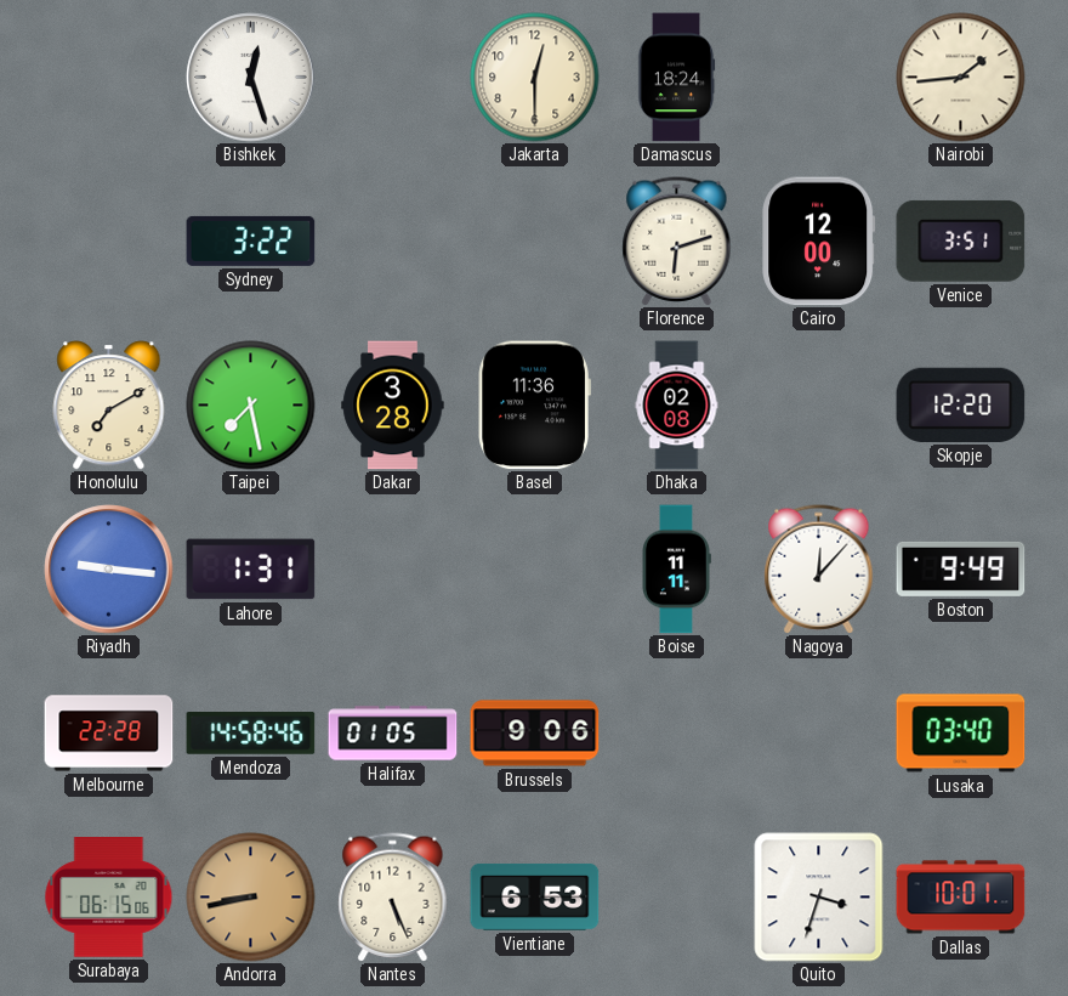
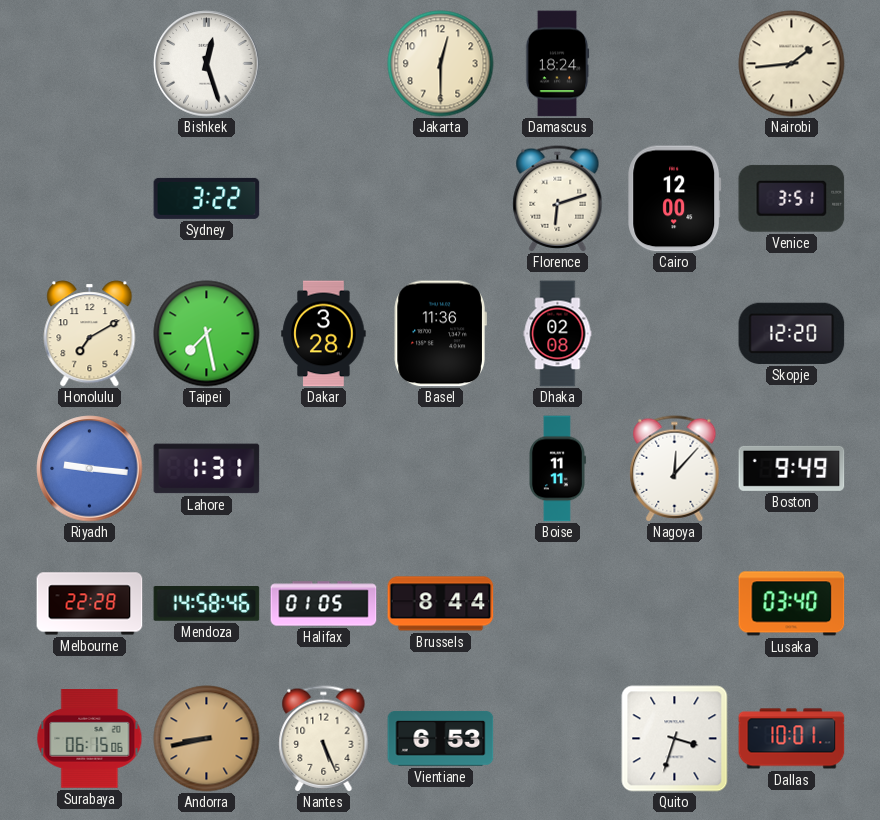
Brussels: 9:06 -> 8:44 (441, 604)
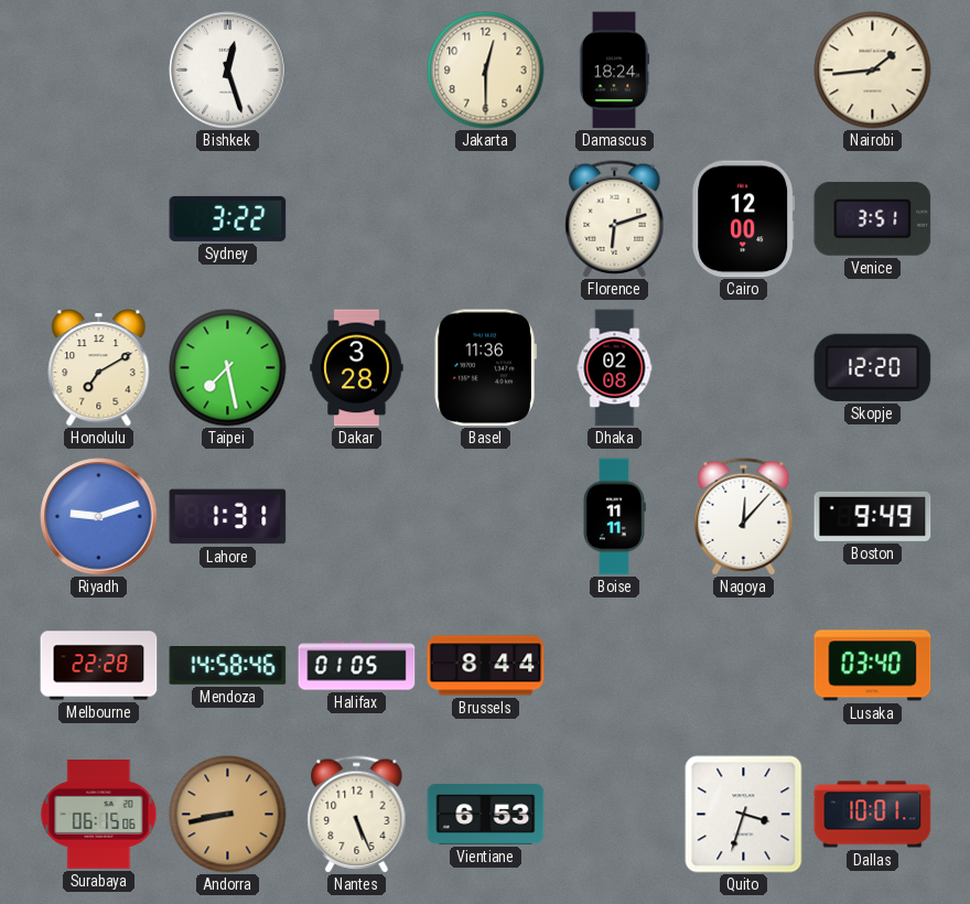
Riyadh: 9:16 -> 9:12 (99, 517)
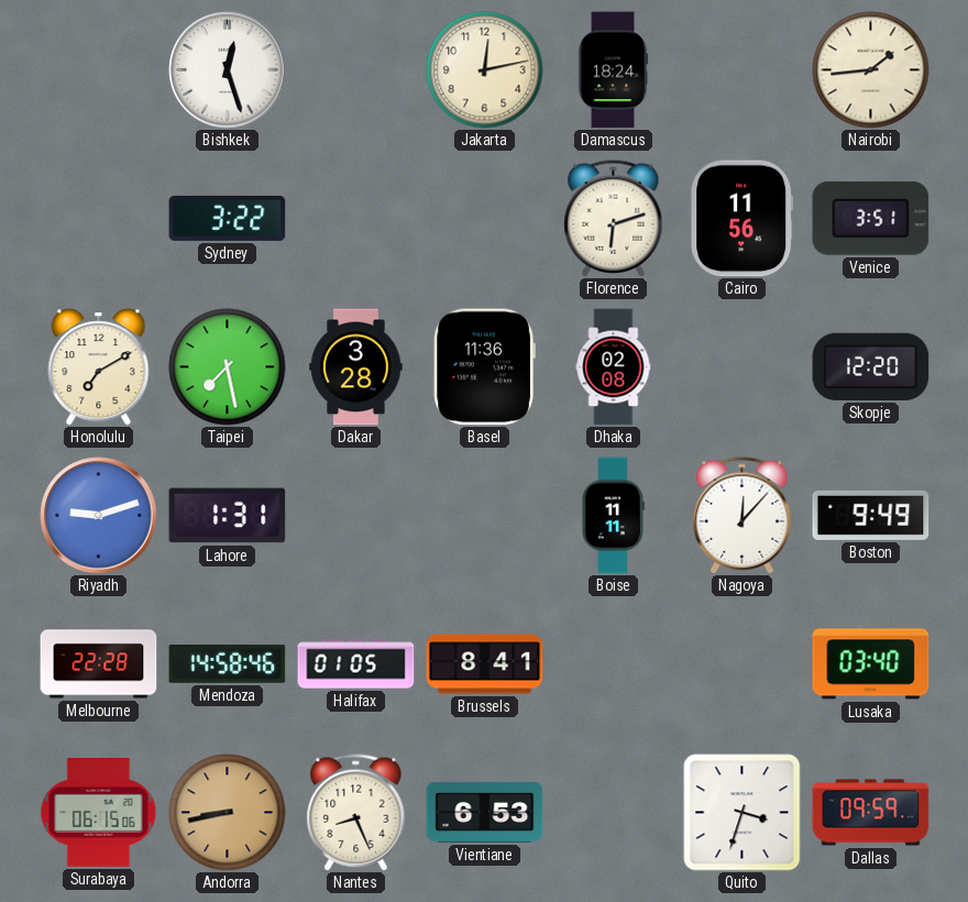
Jakarta: 12:30 -> 12:13 (485, 70)
Cairo: 12:00 -> 11:56 (743, 219)
Brussels: 8:44 -> 8:41 (485, 664)
Nantes: 5:26 -> 8:26 (356, 813)
Dallas: 10:01 -> 09:59 (871, 813)
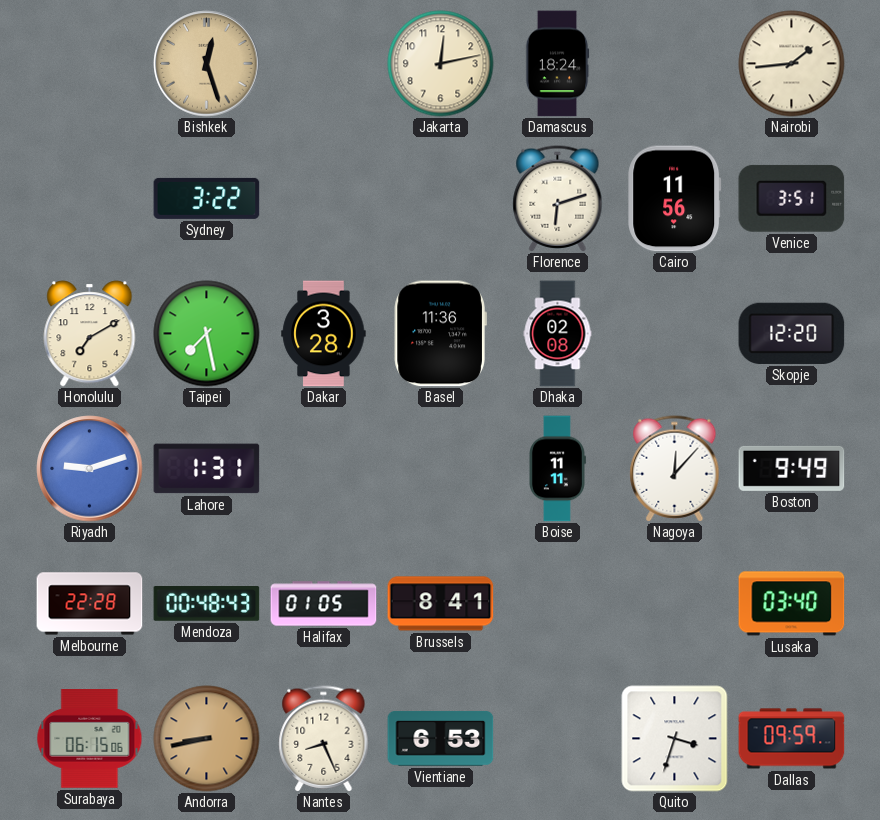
Bishkek dial: white -> champagne (207, 64)
Mendoza: 14:58 -> 00:48 (207, 604)
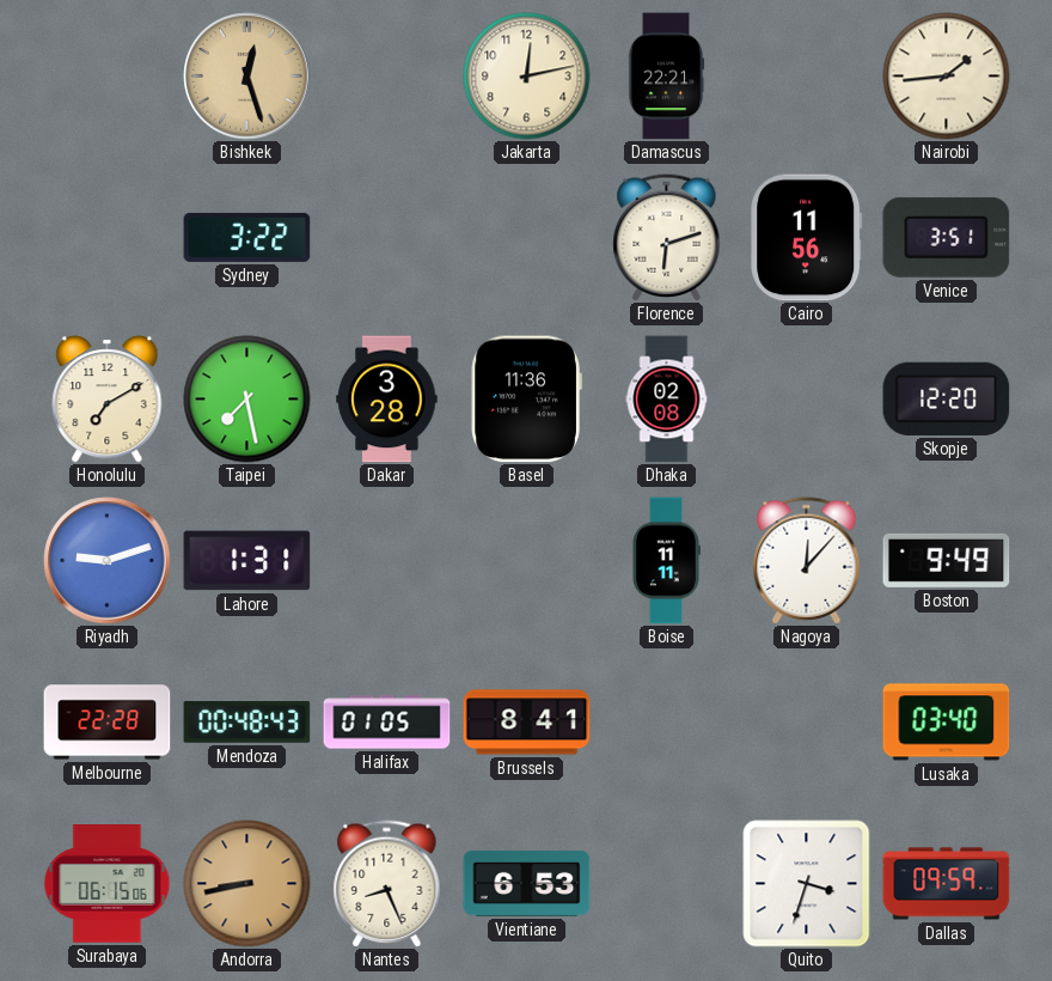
Damascus: 18:24 -> 22:21 (666, 77)
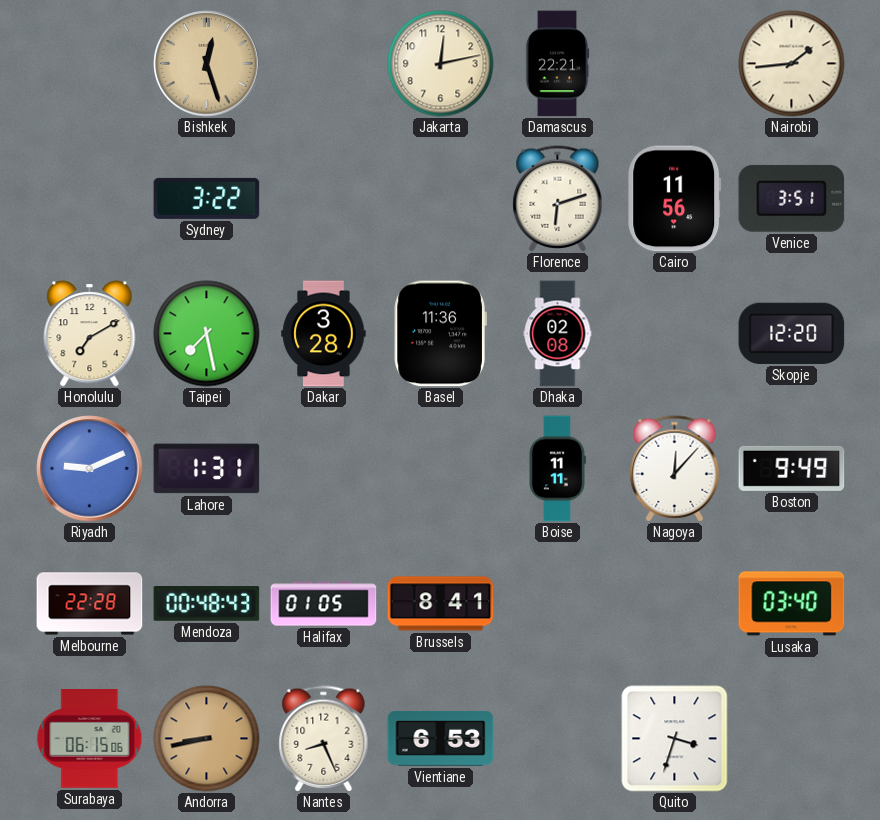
Riyadh: 9:12 -> 9:11 (90, 469)
Dallas: 09:59 -> none (947, 884)
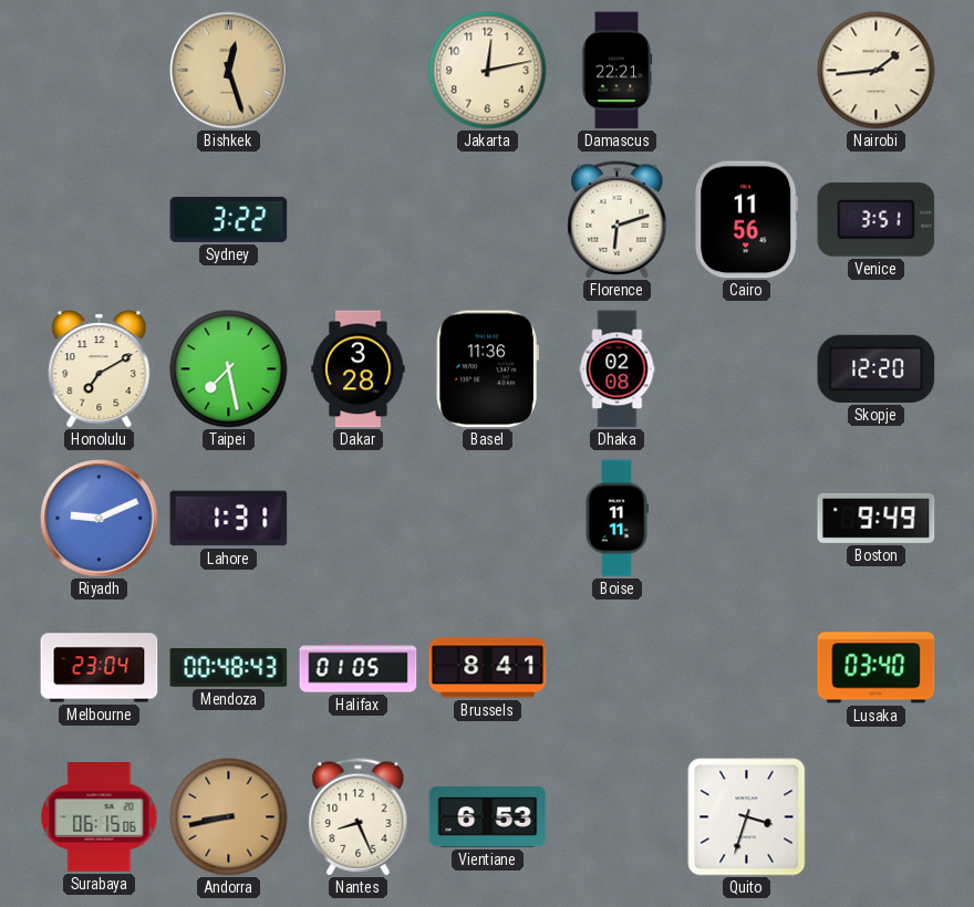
Nagoya: 12:07 -> none (675, 469)
Melbourne: 22:28 -> 23:04 (100, 668)
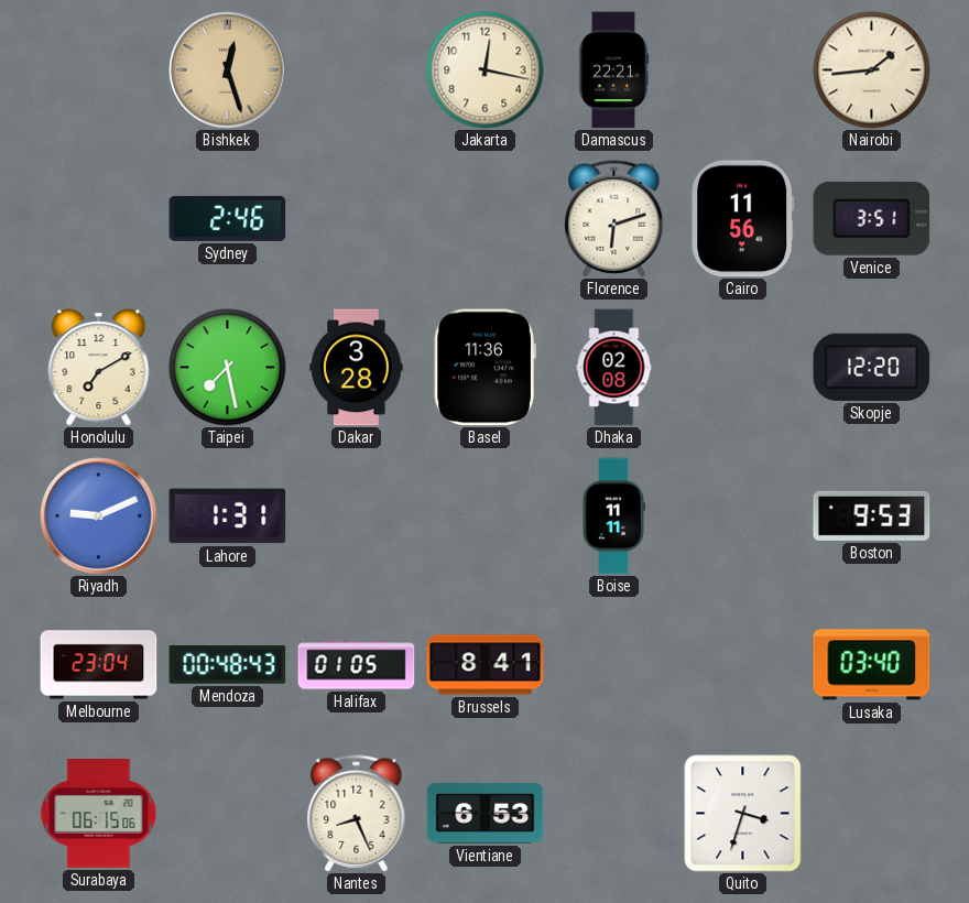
Jakarta: 12:13 -> 12:17 (486, 70)
Sydney: 3:22 -> 2:46 (228, 218)
Boston: 9:49 -> 9:53 (872, 515)
Andorra: 8:43 -> none (229, 817)
